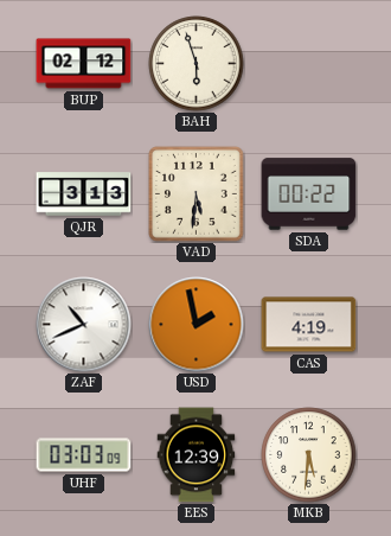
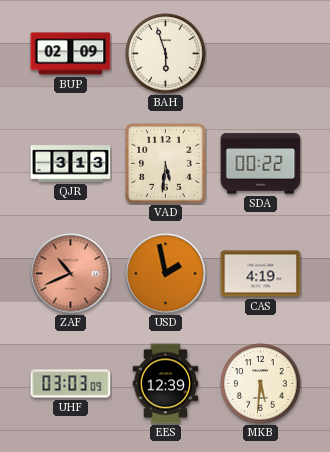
BUP: 02:12 -> 02:09 (71, 54)
ZAF dial: white -> salmon (71, 274)
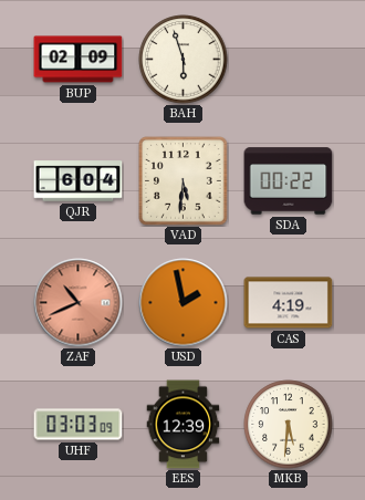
QJR: 3:13 -> 6:04 (79, 181)
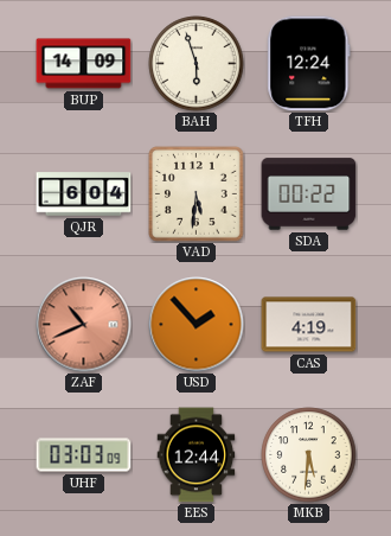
BUP: 02:09 -> 14:09 (84, 64)
TFH: none -> 12:24 (309, 64)
USD: 1:58 -> 1:53 (197, 325)
EES: 12:39 -> 12:44 (197, 455)
